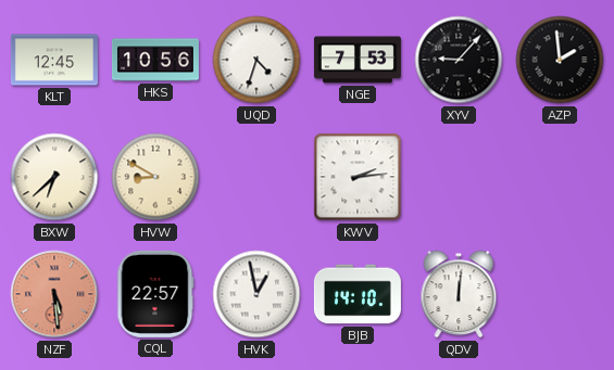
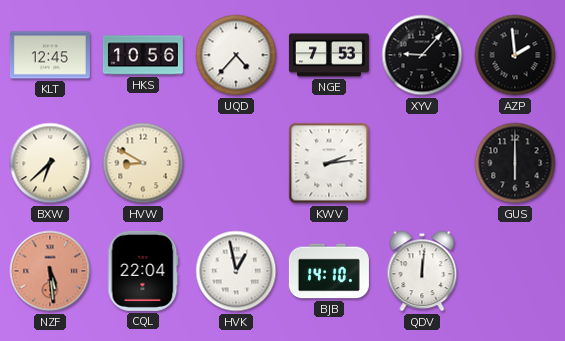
UQD: 4:33 -> 4:37 (236, 55)
GUS: none -> 6:00 (515, 163)
CQL: 22:57 -> 22:04 (143, 271)
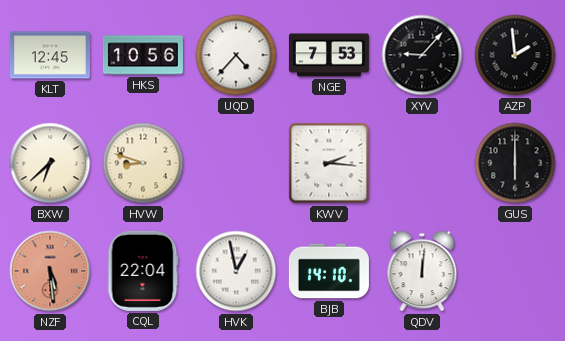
HVW: 8:50 -> 8:48 (143, 163)
KWV: 2:14 -> 2:16 (329, 163)
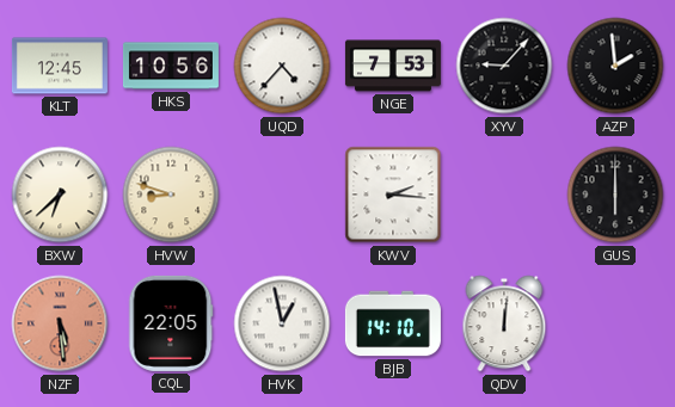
CQL: 22:04 -> 22:05 (171, 323)
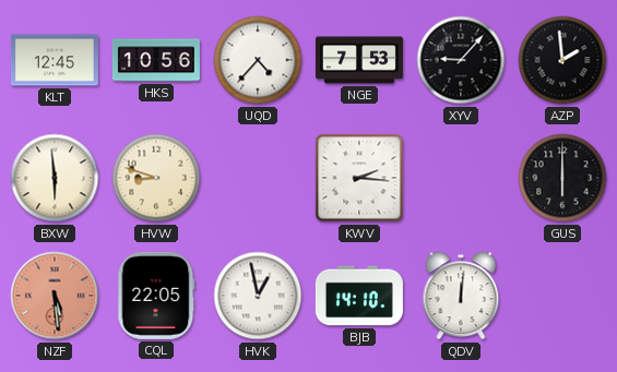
BXW: 6:38 -> 5:59 (55, 178)
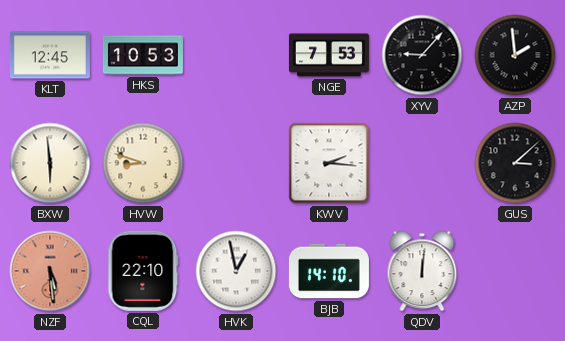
HKS: 10:56 -> 10:53 (143, 55)
UQD: 4:37 -> none (258, 60)
GUS: 6:00 -> 3:08 (515, 163)
CQL: 22:05 -> 22:10 (143, 271)
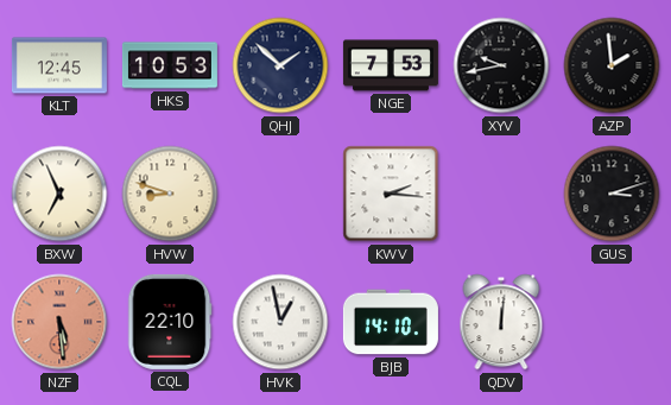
QHJ: none -> 1:52 (280, 65)
XYV: 9:07 -> 9:43 (501, 65)
BXW: 5:59 -> 6:56 (59, 194)
GUS: 3:08 -> 3:12 (612, 194)
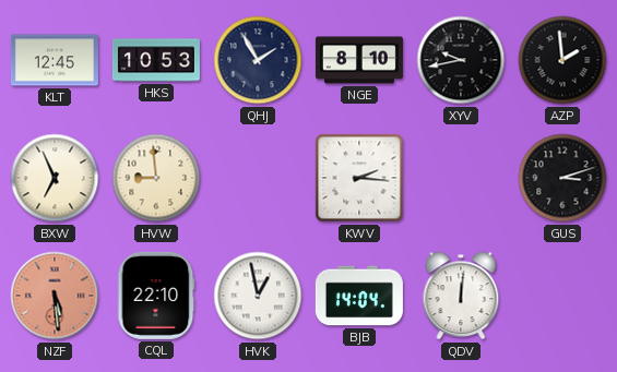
QHJ: 1:52 -> 1:55 (258, 60)
NGE: 7:53 -> 8:10 (359, 60)
HVW: 8:48 -> 8:59 (156, 178)
BJB: 14:10 -> 14:04 (359, 296)
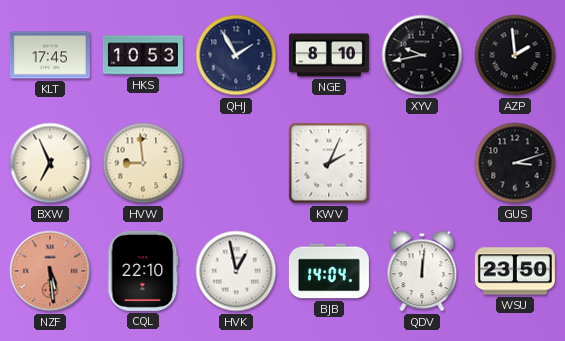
KLT: 12:45 -> 17:45 (50, 55)
KWV: 2:16 -> 2:04 (329, 163)
WSU: none -> 23:50 (515, 271)
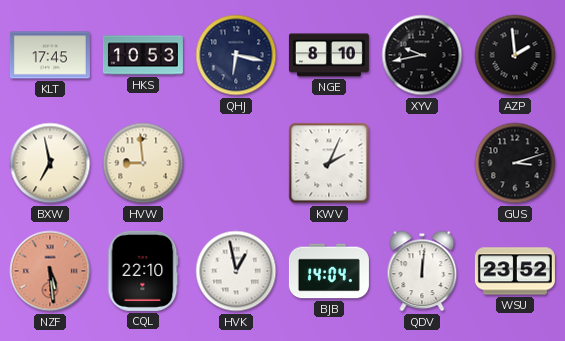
QHJ: 1:55 -> 6:17 (236, 55)
BXW: 6:56 -> 6:58 (50, 163)
WSU: 23:50 -> 23:52 (515, 271)
